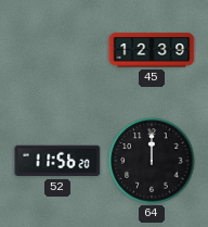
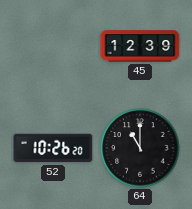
52: 11:56 -> 10:26 (53, 148)
64: 12:00 -> 11:00 (140, 148)
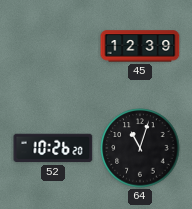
64: 11:00 -> 11:03 (140, 148)
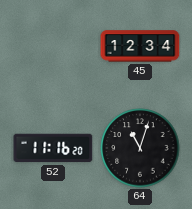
45: 12:39 -> 12:34 (140, 46)
52: 10:26 -> 11:16 (53, 148)
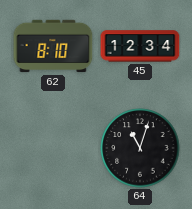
62: none -> 8:10 (53, 46)
52: 11:16 -> none (53, 148)
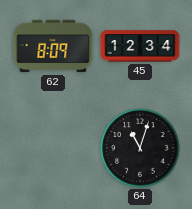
62: 8:10 -> 8:09 (53, 46)
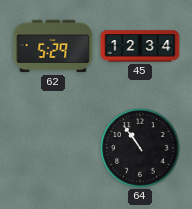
62: 8:09 -> 5:29 (53, 46)
64: 11:03 -> 10:54 (140, 148)
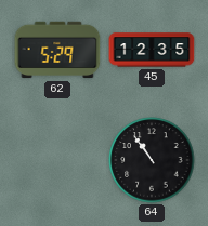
45: 12:34 -> 12:35 (152, 50)
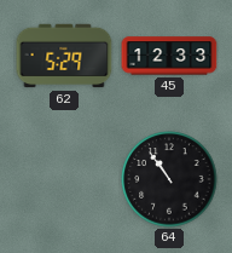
45: 12:35 -> 12:33 (169, 56)
